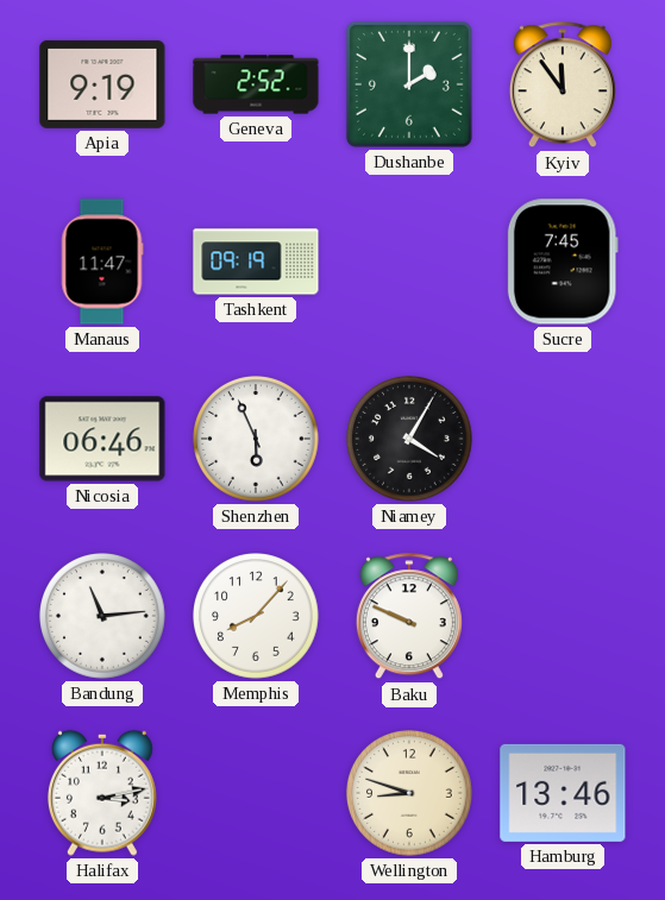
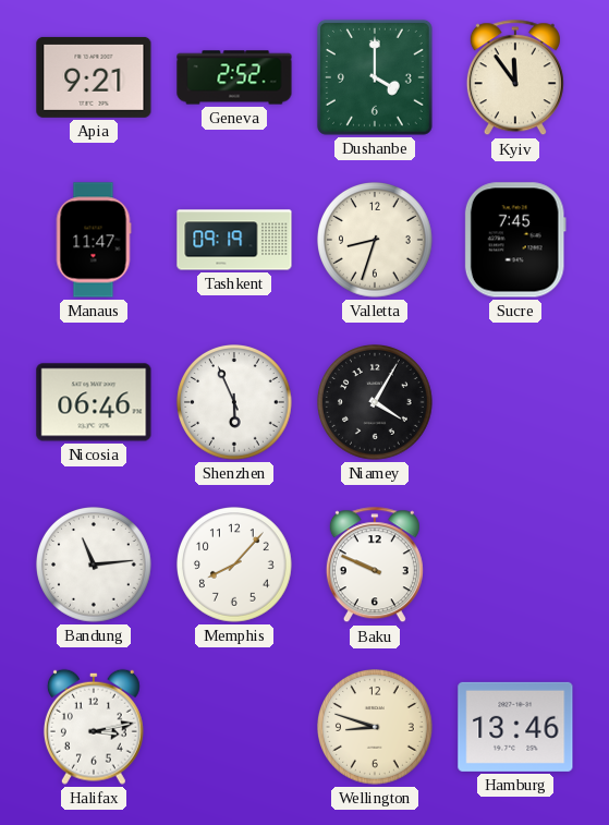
Apia: 9:19 -> 9:21 (94, 77)
Dushanbe: 2:00 -> 4:00 (375, 77)
Valletta: none -> 8:33 (376, 241)
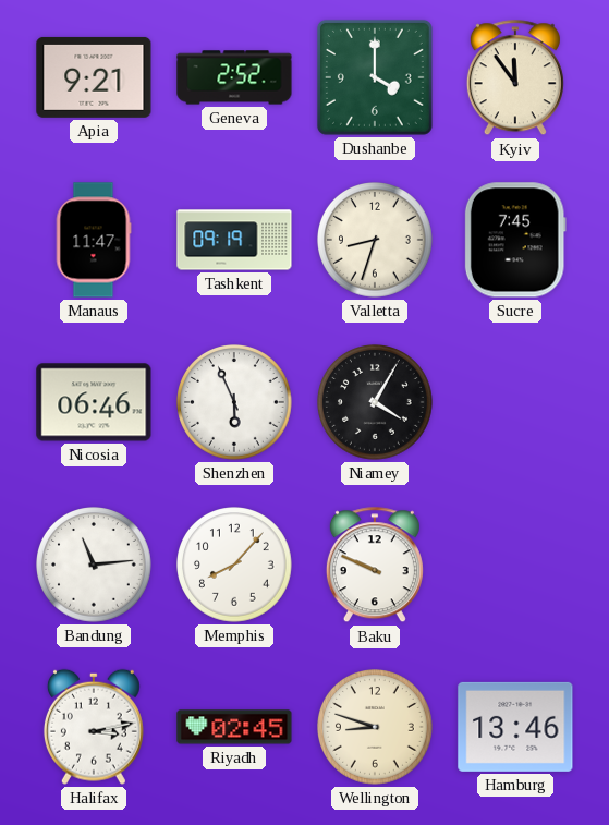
Riyadh: none -> 02:45 (234, 727)
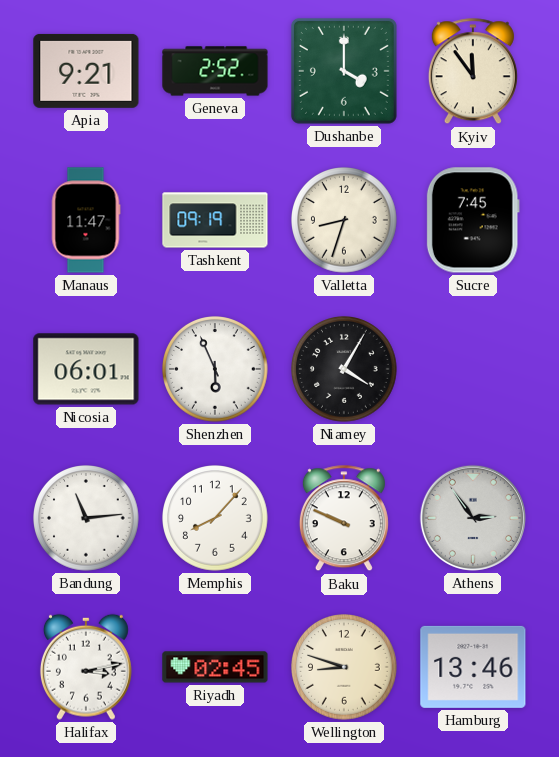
Nicosia: 06:46 -> 06:01 (86, 369)
Athens: none -> 2:54 (473, 518)
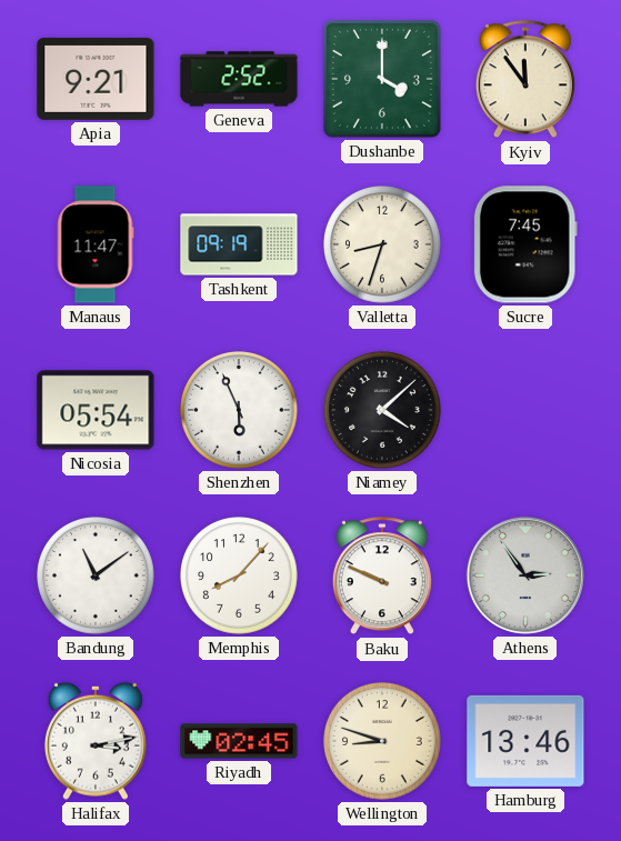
Nicosia: 06:01 -> 05:54 (96, 410)
Niamey: 4:05 -> 4:08 (383, 411)
Bandung: 11:14 -> 11:09 (97, 577)
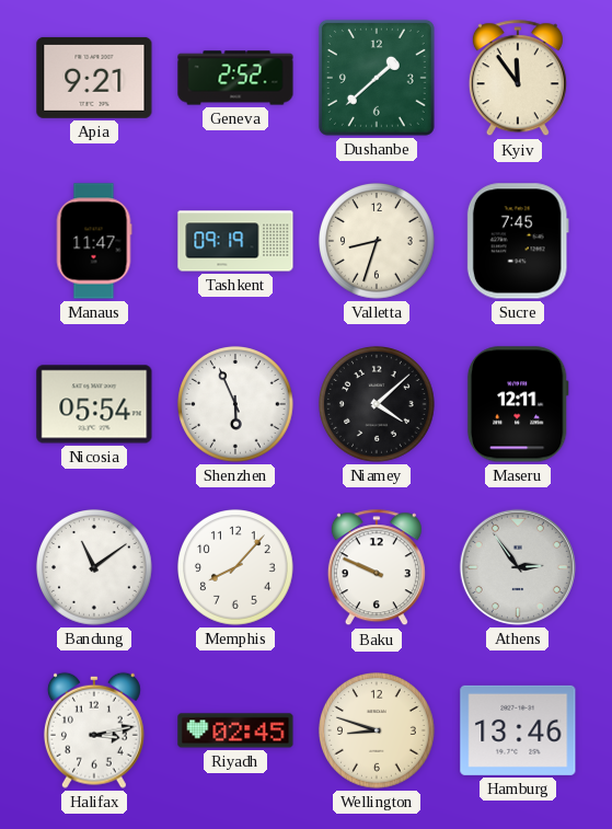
Dushanbe: 4:00 -> 1:38 (377, 78)
Maseru: none -> 12:11 (518, 404)
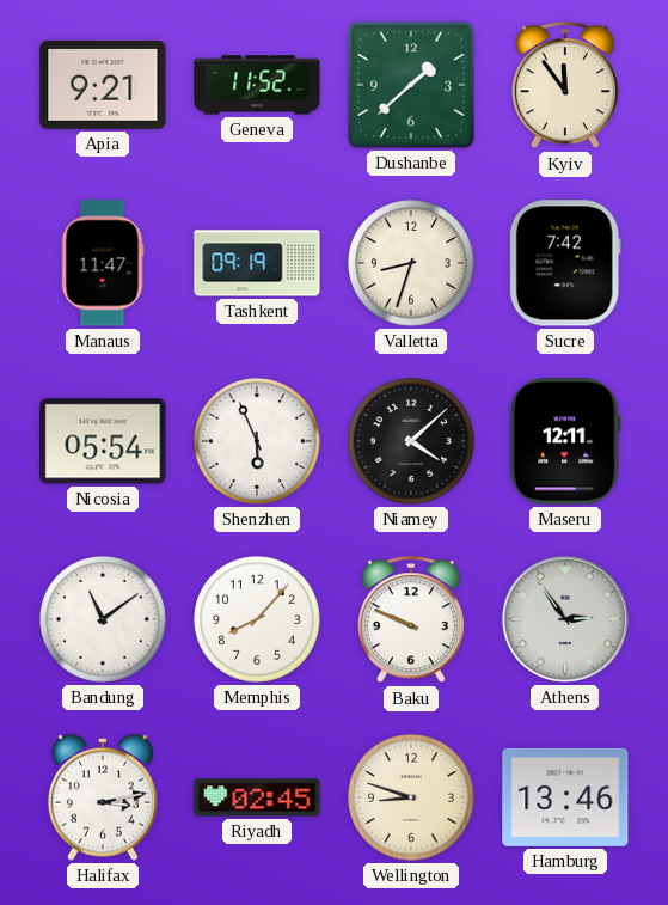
Geneva: 2:52 -> 11:52 (257, 85)
Sucre: 7:45 -> 7:42 (565, 263)
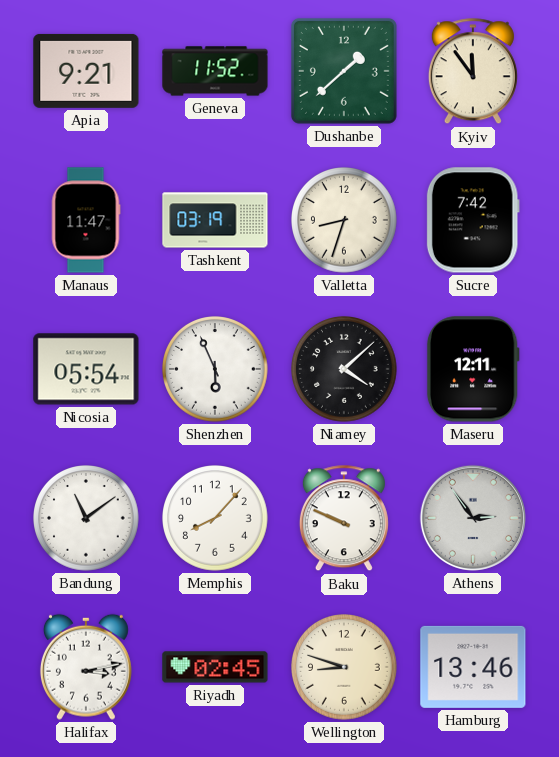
Tashkent: 09:19 -> 03:19 (215, 220)
